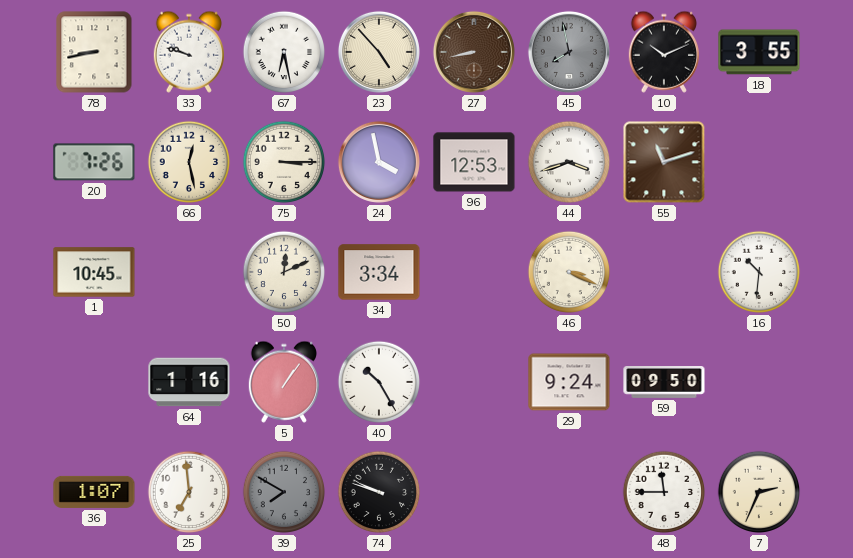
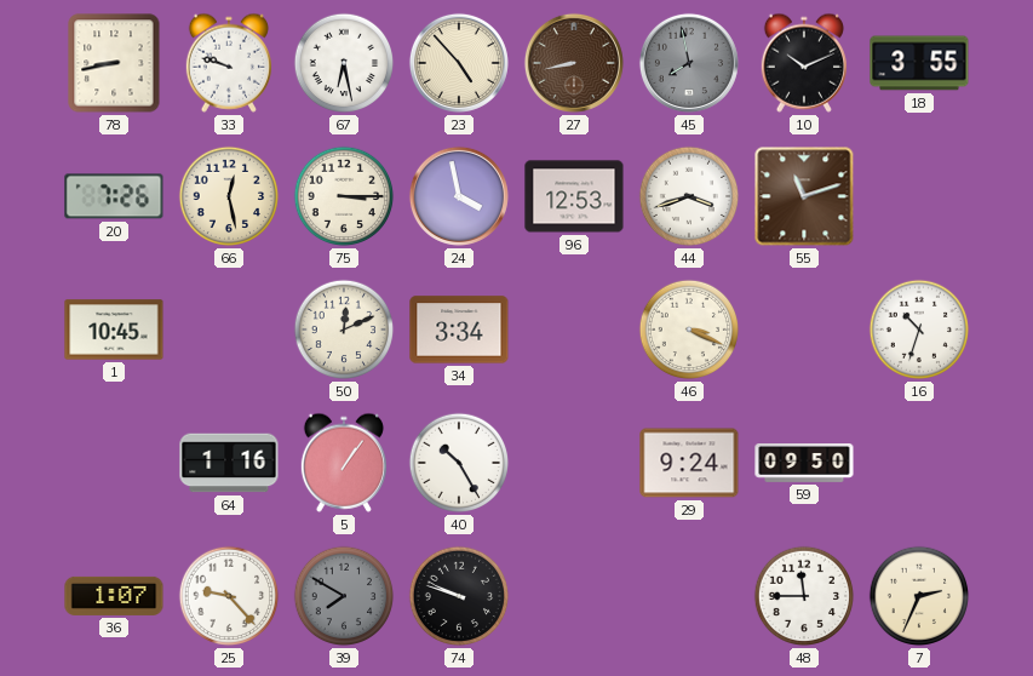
16: 10:31 -> 10:33 (919, 330)
25: 6:59 -> 9:23 (229, 596)
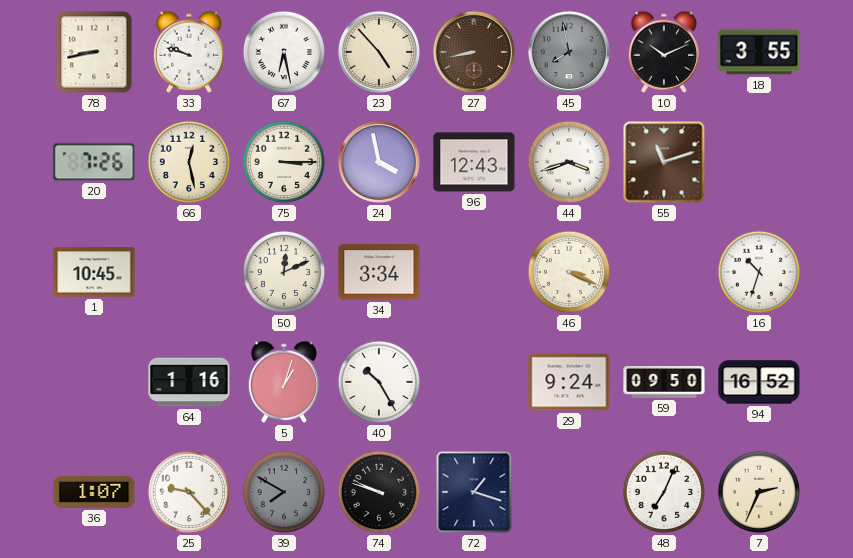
96: 12:53 -> 12:43 (474, 162)
5: 1:06 -> 1:03 (283, 382)
94: none -> 16:52 (759, 382)
72: none -> 1:18 (474, 492)
48: 11:45 -> 7:04 (664, 492)
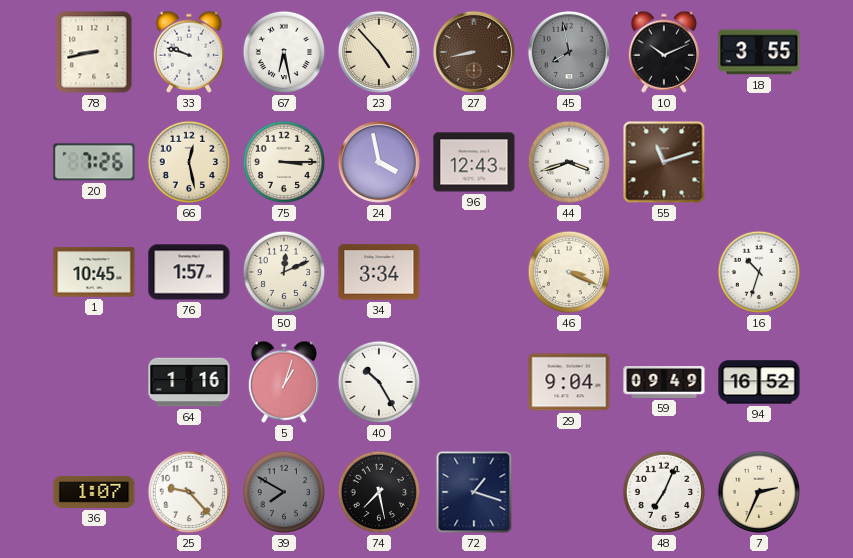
76: none -> 1:57 (189, 272)
29: 9:24 -> 9:04 (569, 382)
59: 09:50 -> 09:49 (664, 383)
74: 9:48 -> 7:28 (379, 492)
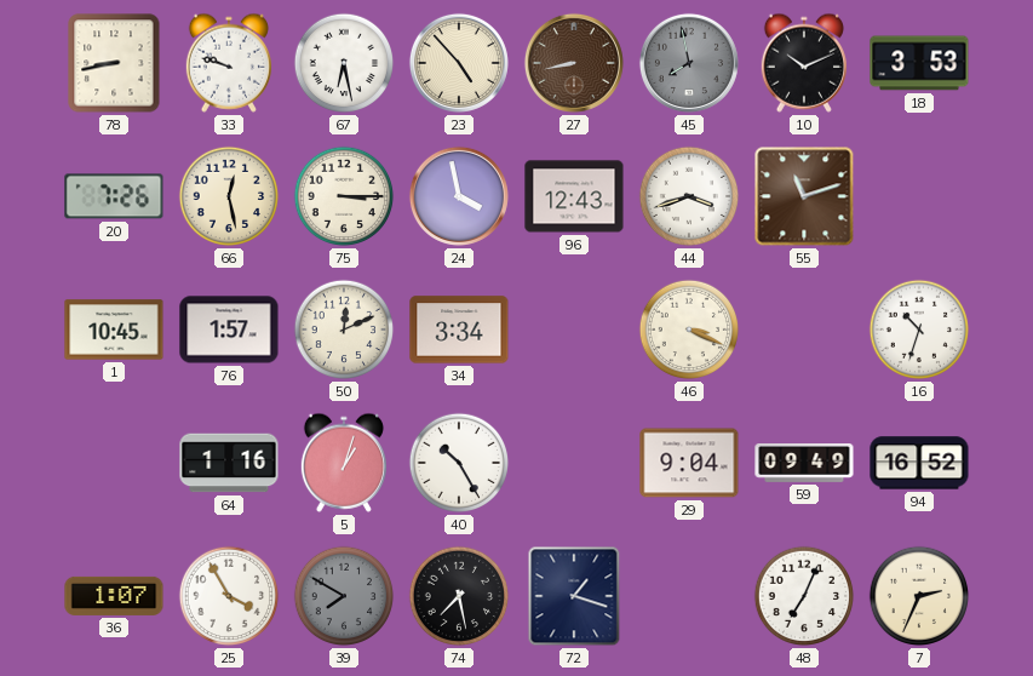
18: 3:55 -> 3:53 (919, 63)
25: 9:23 -> 3:55 (229, 596)
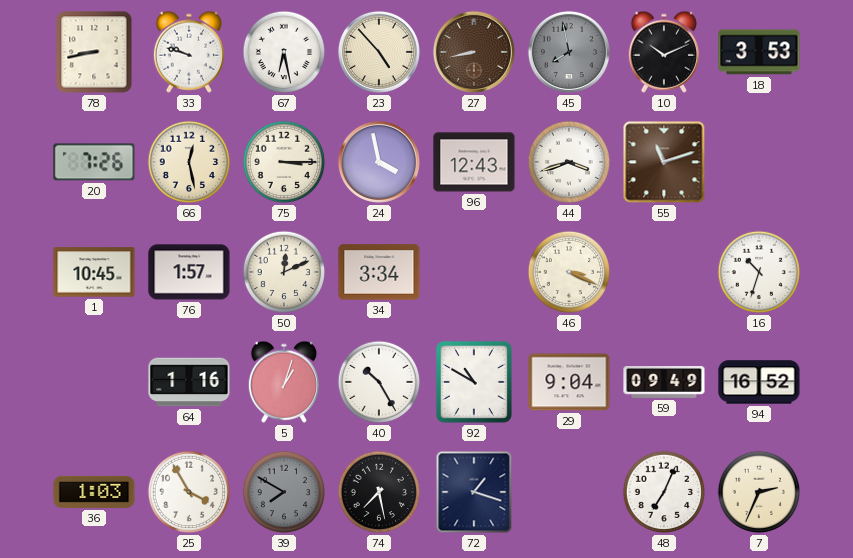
92: none -> 10:50 (474, 382)
36: 1:07 -> 1:03 (94, 492)
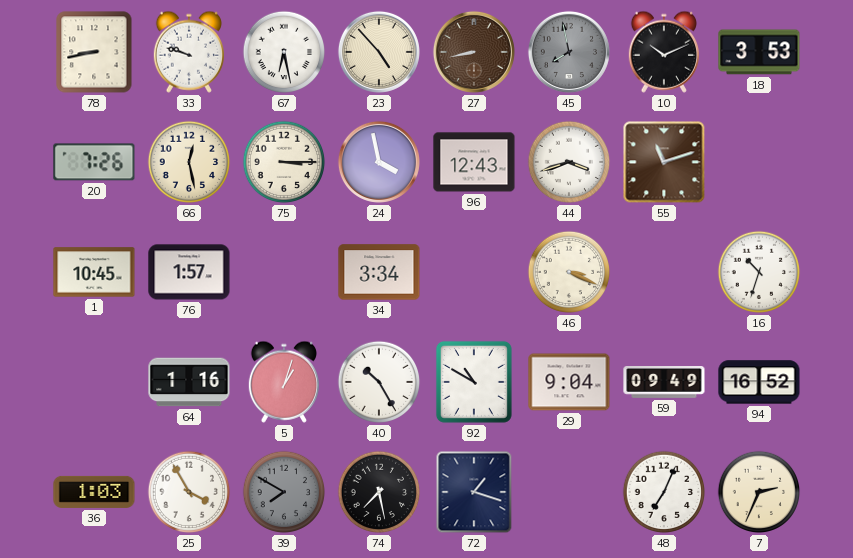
50: 12:11 -> none (284, 272)
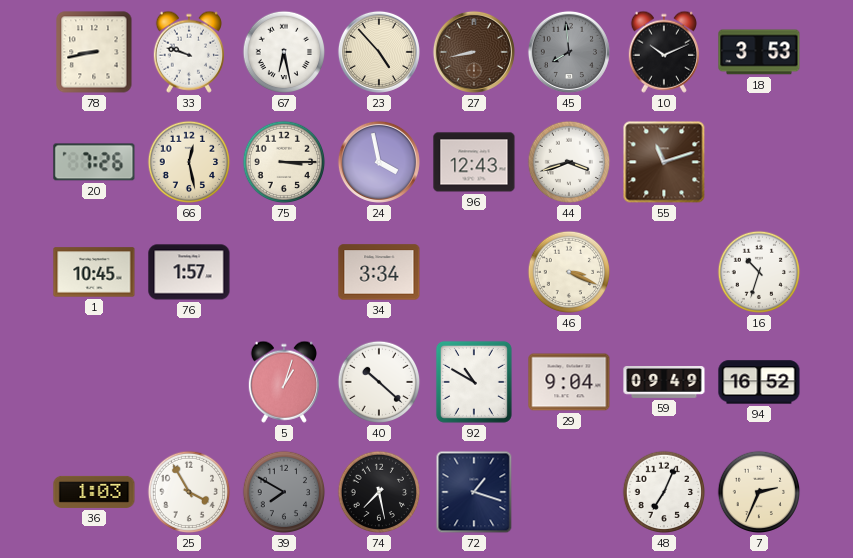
45: 7:58 -> 7:59 (569, 52)
64: 1:16 -> none (189, 382)
40: 10:25 -> 10:22 (379, 382)
